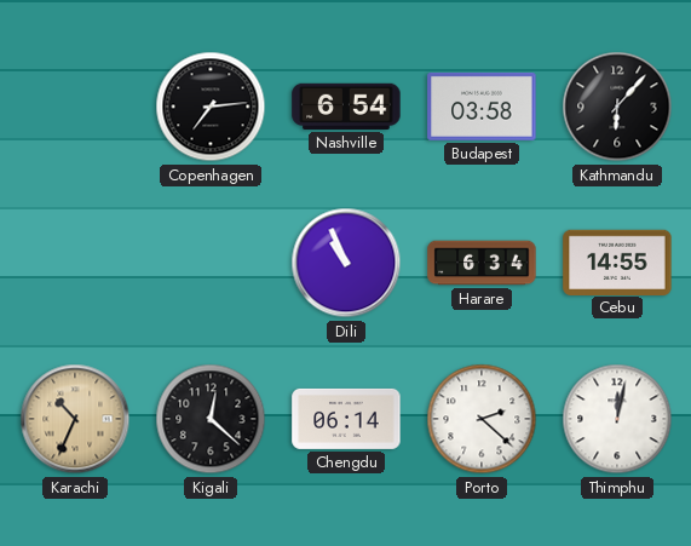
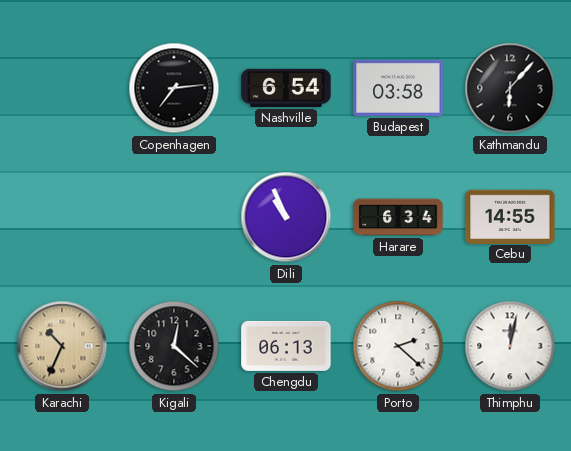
Chengdu: 06:14 -> 06:13 (286, 346)
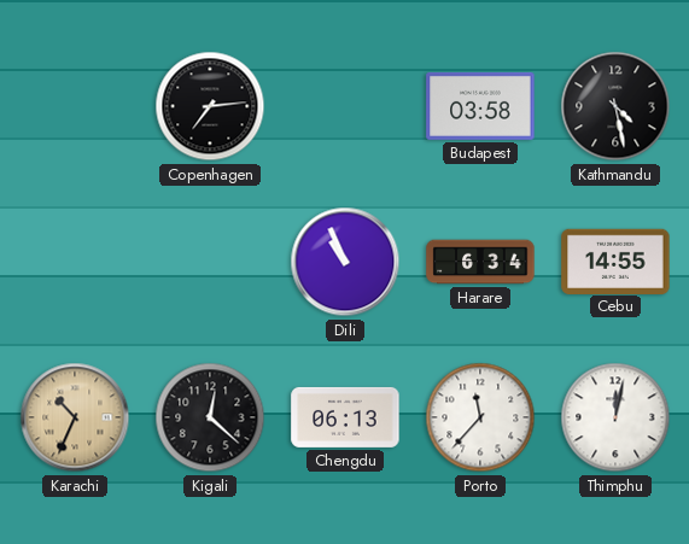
Nashville: 6:54 -> none (286, 88)
Kathmandu: 6:07 -> 4:28 (615, 106)
Porto: 2:22 -> 11:37 (480, 417)
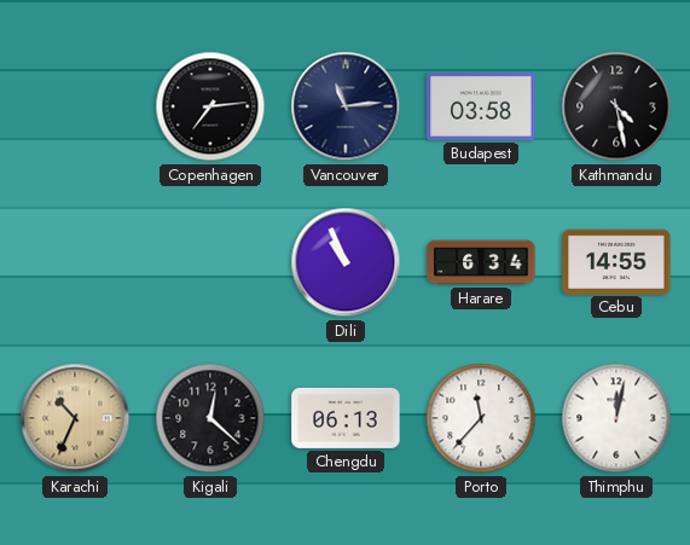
Vancouver: none -> 11:14 (346, 106)
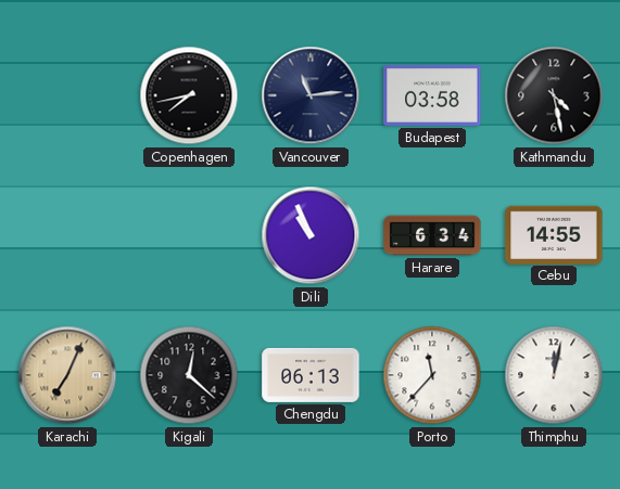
Copenhagen: 7:14 -> 7:43 (189, 95)
Karachi: 10:34 -> 7:04 (67, 375)
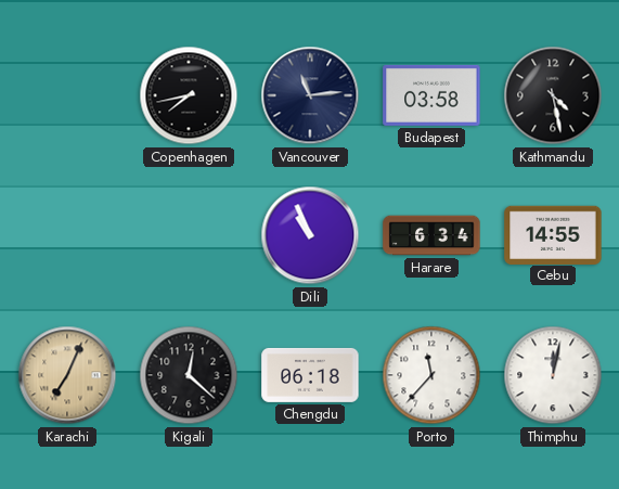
Chengdu: 06:13 -> 06:18 (310, 375)
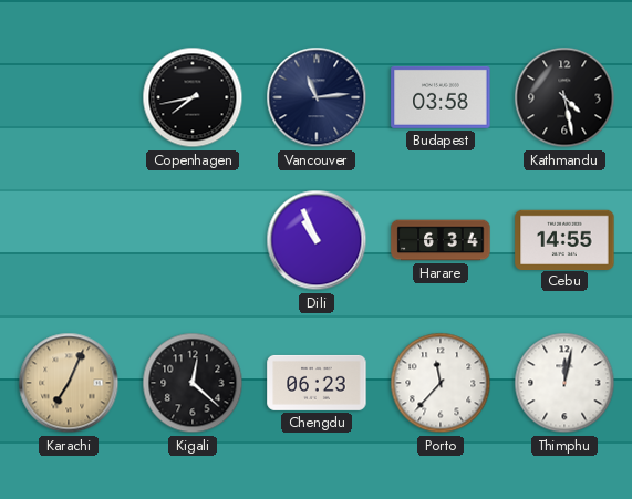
Chengdu: 06:18 -> 06:23 (317, 383)
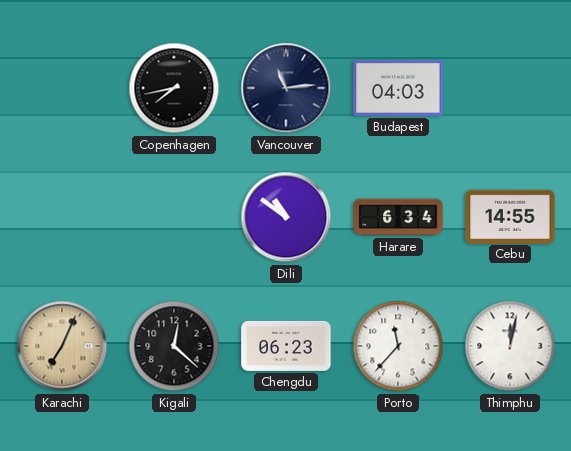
Budapest: 03:58 -> 04:03 (398, 88)
Kathmandu: 4:28 -> none (564, 97)
Dili: 10:56 -> 10:51 (286, 217)
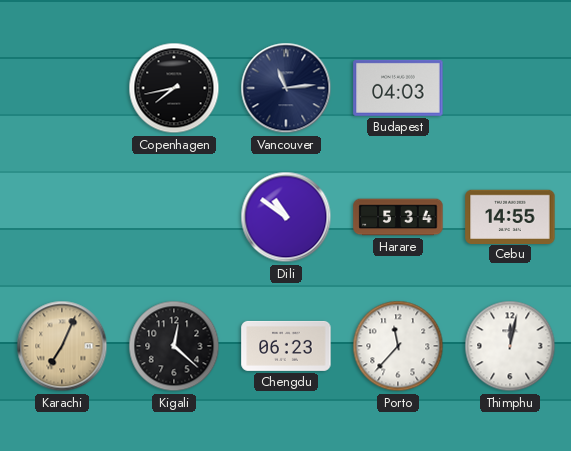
Harare: 6:34 -> 5:34 (398, 217)
